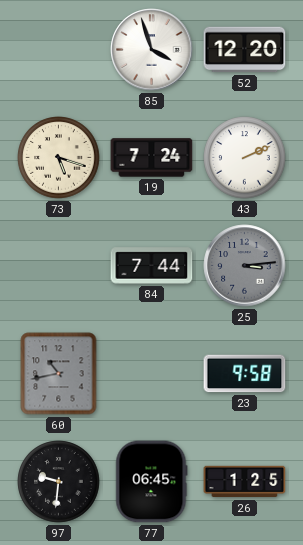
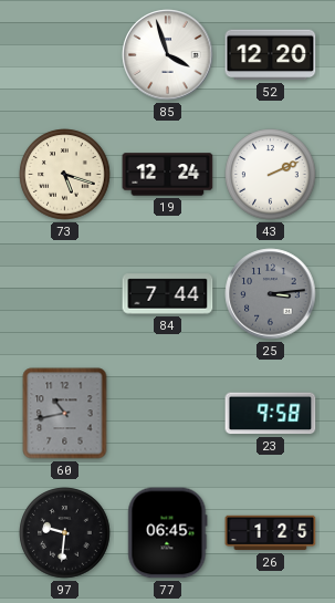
19: 7:24 -> 12:24 (168, 175)
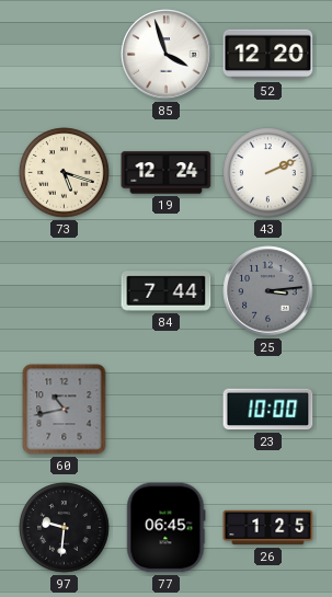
23: 9:58 -> 10:00 (268, 410)
